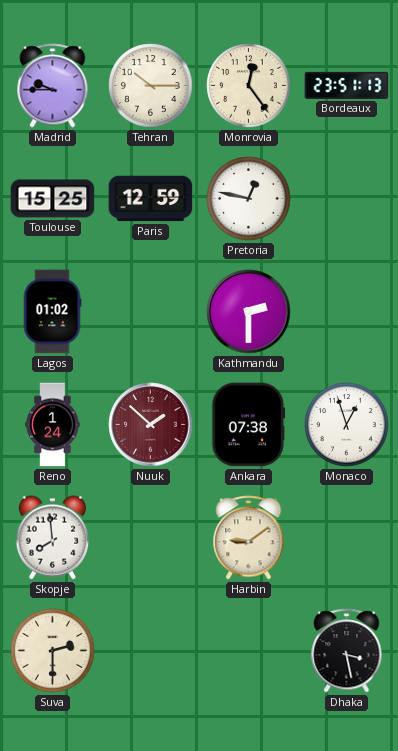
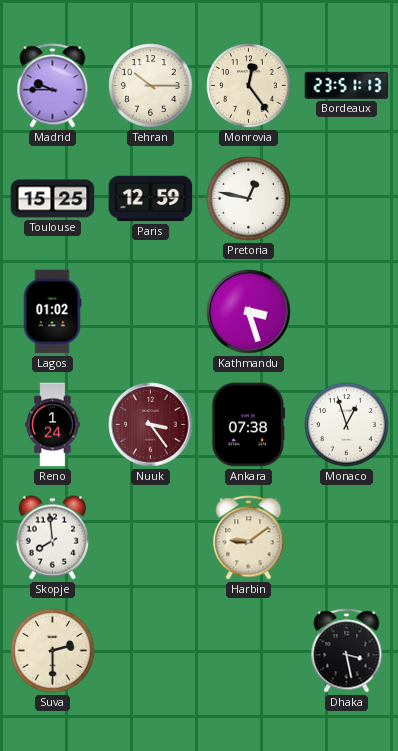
Kathmandu: 2:30 -> 3:27 (249, 312)
Nuuk: 1:52 -> 3:24 (151, 425)
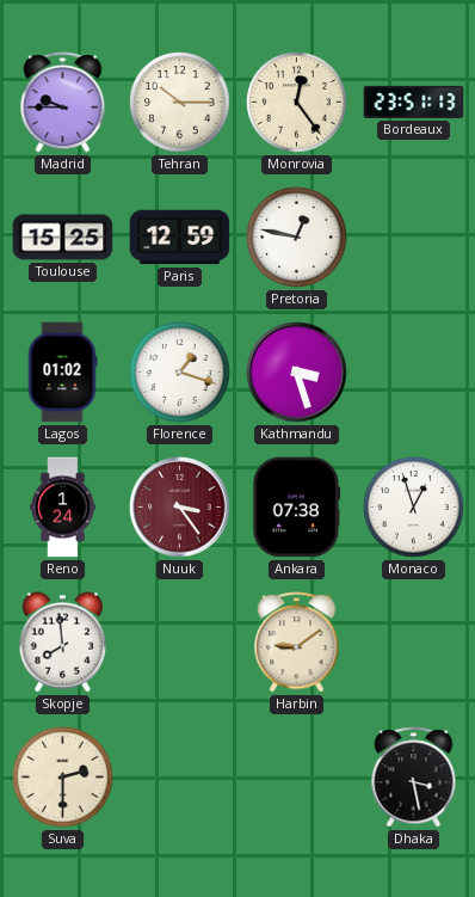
Florence: none -> 1:18 (180, 373)
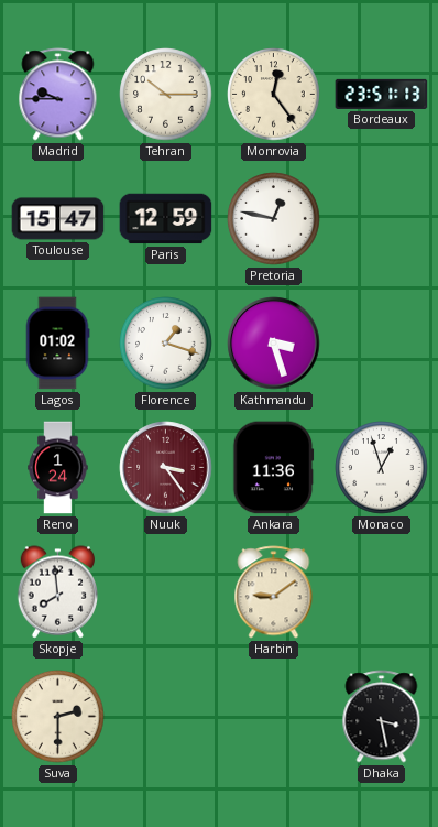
Toulouse: 15:25 -> 15:47 (58, 219)
Ankara: 07:38 -> 11:36 (274, 468)
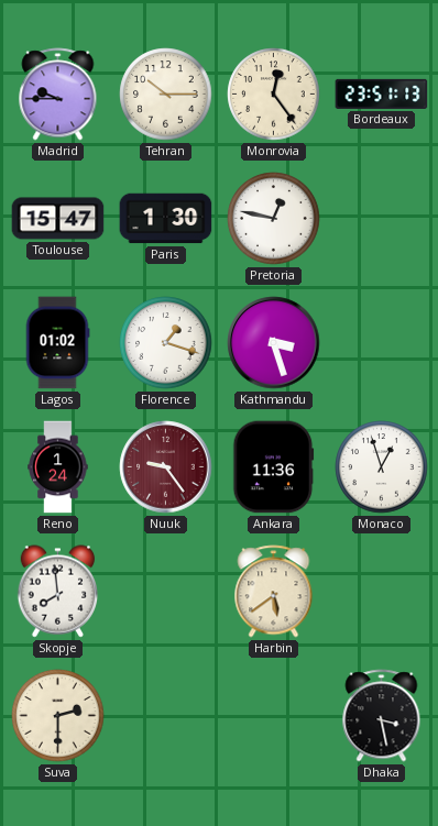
Paris: 12:59 -> 1:30 (166, 219)
Nuuk: 3:24 -> 9:24 (166, 467)
Harbin: 9:09 -> 5:39 (274, 592)
